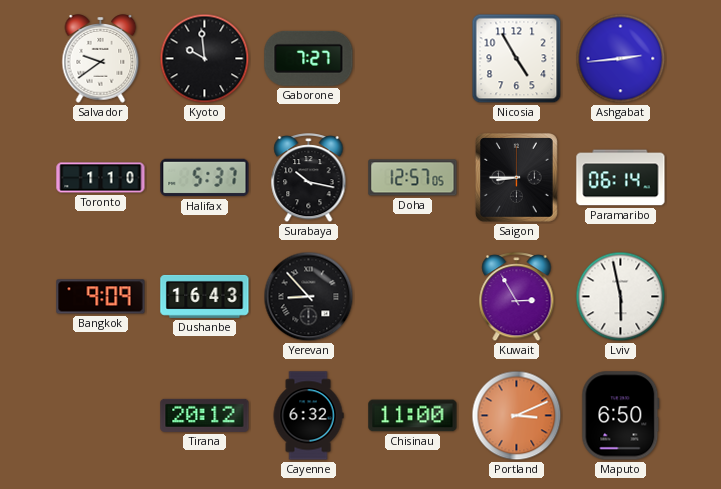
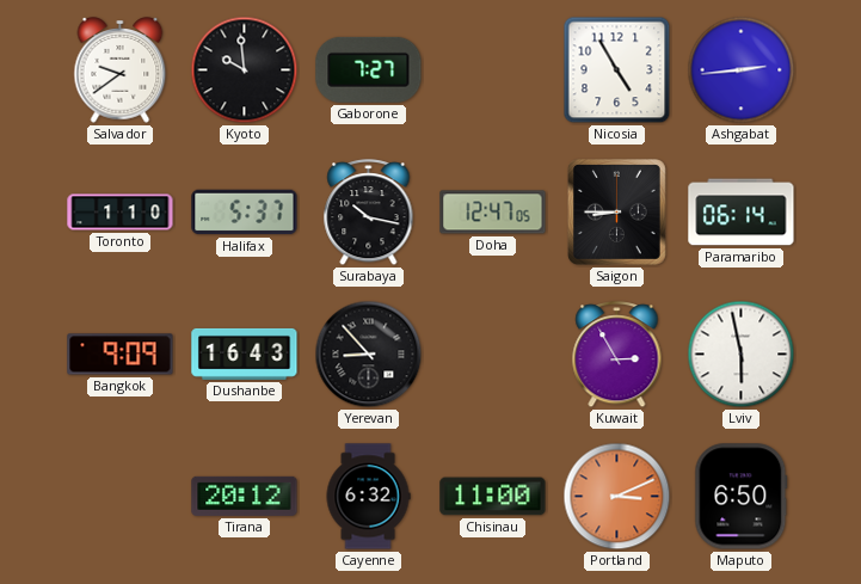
Doha: 12:57 -> 12:47 (493, 213)
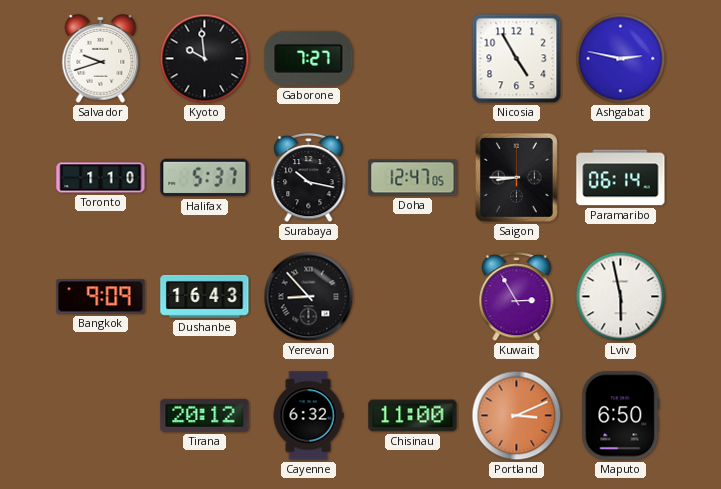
Salvador: 9:39 -> 9:42 (101, 59)
Ashgabat: 2:44 -> 2:47 (621, 59)
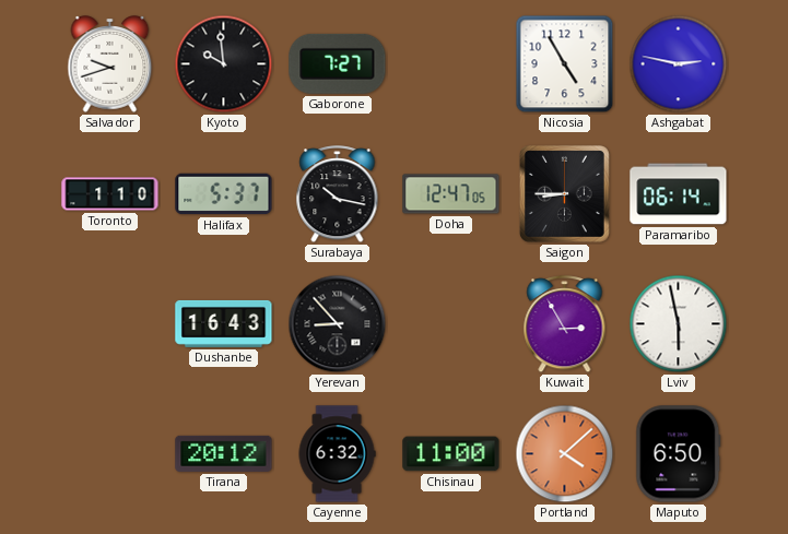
Bangkok: 9:09 -> none (101, 297)
Portland: 3:11 -> 4:08 (565, 454)
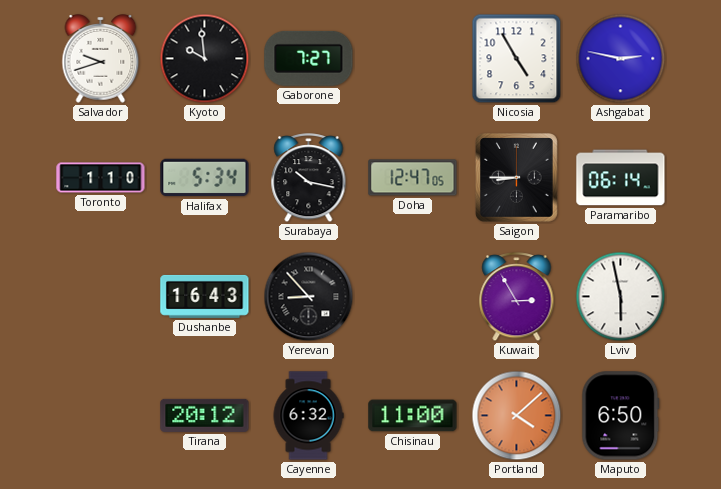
Halifax: 5:37 -> 5:34 (205, 178)
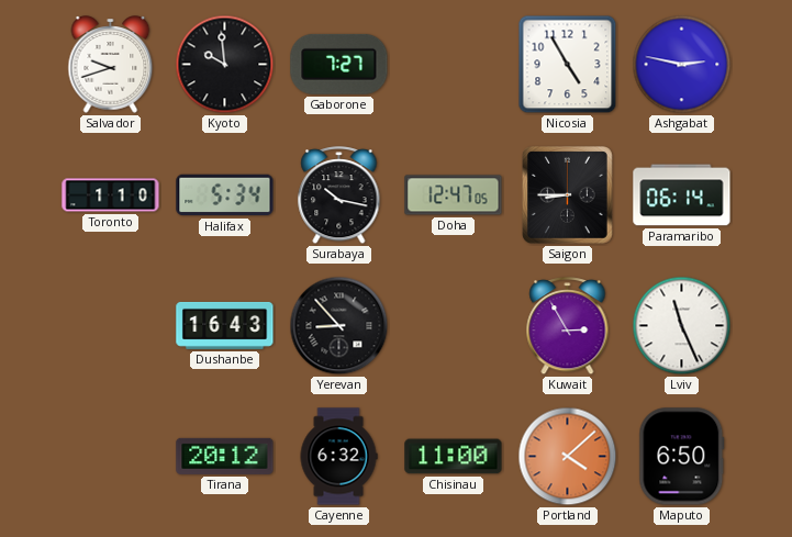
Lviv: 5:58 -> 11:26 (682, 326)
